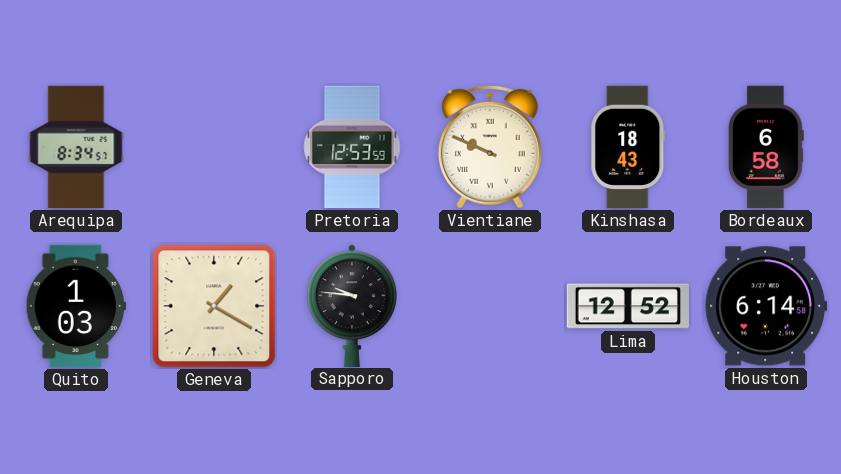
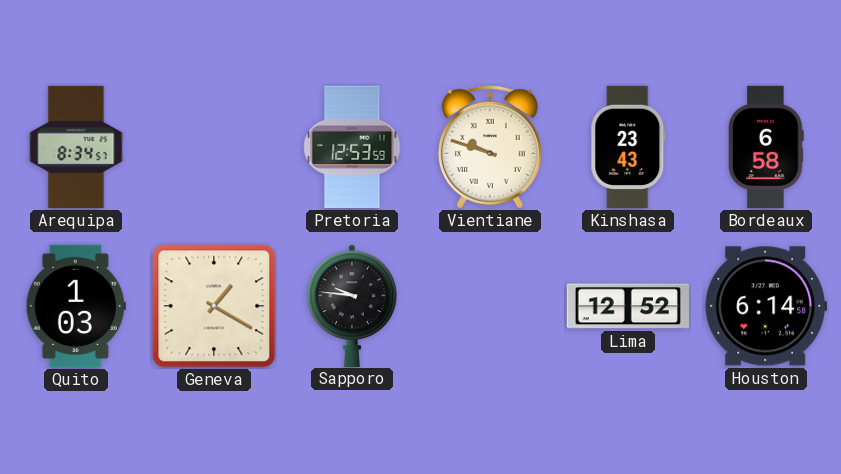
Vientiane: 9:49 -> 9:48 (490, 147)
Kinshasa: 18:43 -> 23:43 (628, 147)
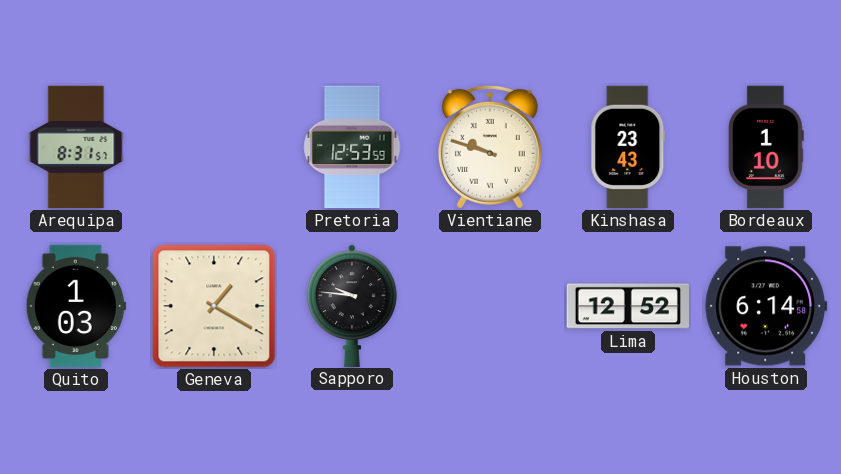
Arequipa: 8:34 -> 8:31 (76, 147)
Bordeaux: 6:58 -> 1:10 (766, 147)
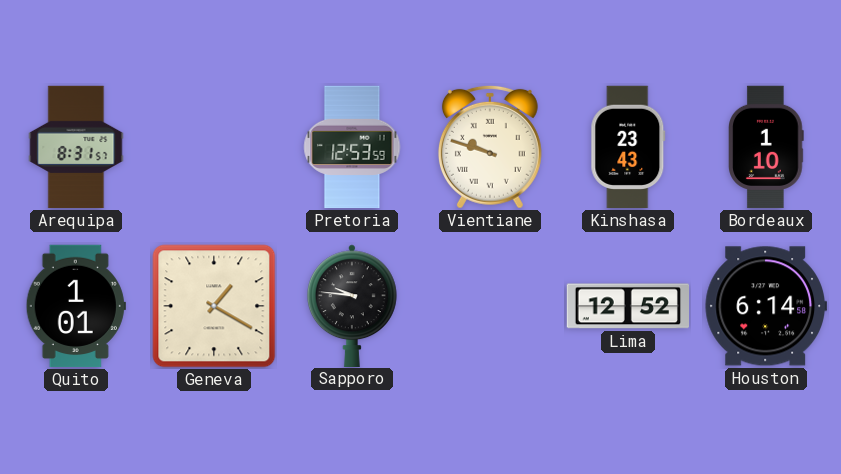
Quito: 1:03 -> 1:01 (76, 306)
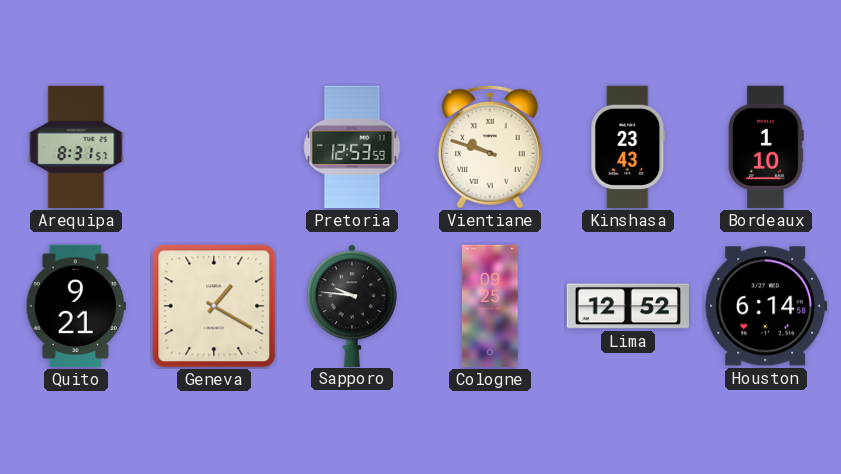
Quito: 1:01 -> 9:21 (76, 306)
Cologne: none -> 09:25 (490, 306)
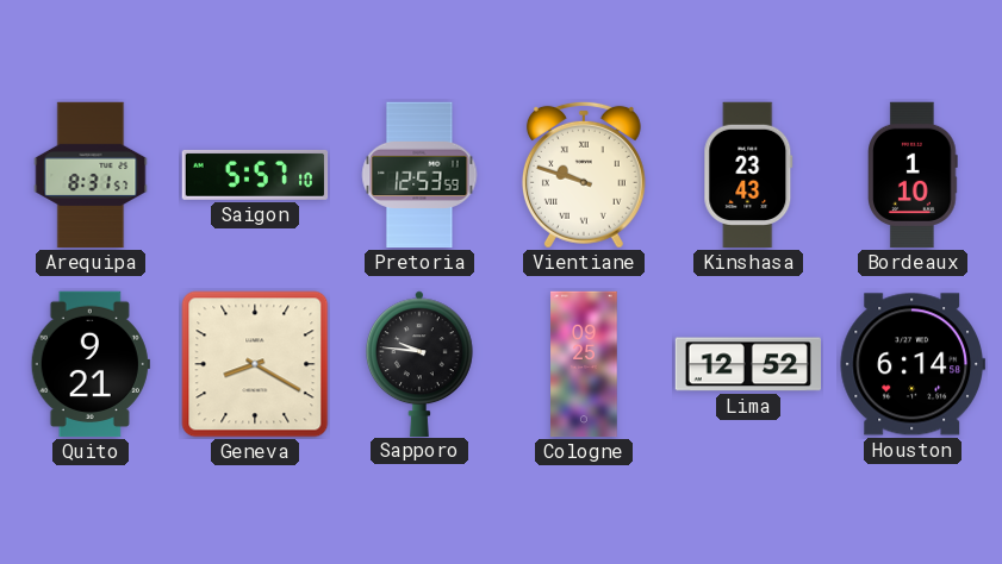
Saigon: none -> 5:57 (255, 175)
Geneva: 1:20 -> 8:20 (255, 364)
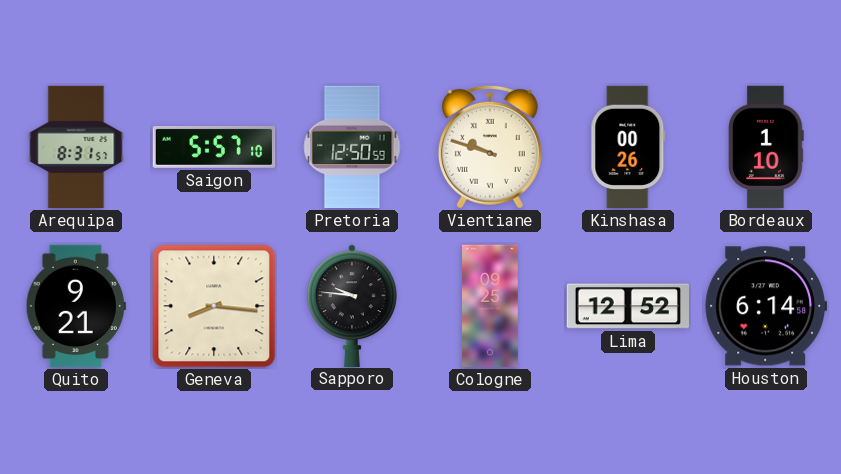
Pretoria: 12:53 -> 12:50 (352, 147)
Kinshasa: 23:43 -> 00:26 (628, 147)
Geneva: 8:20 -> 8:16 (214, 306)
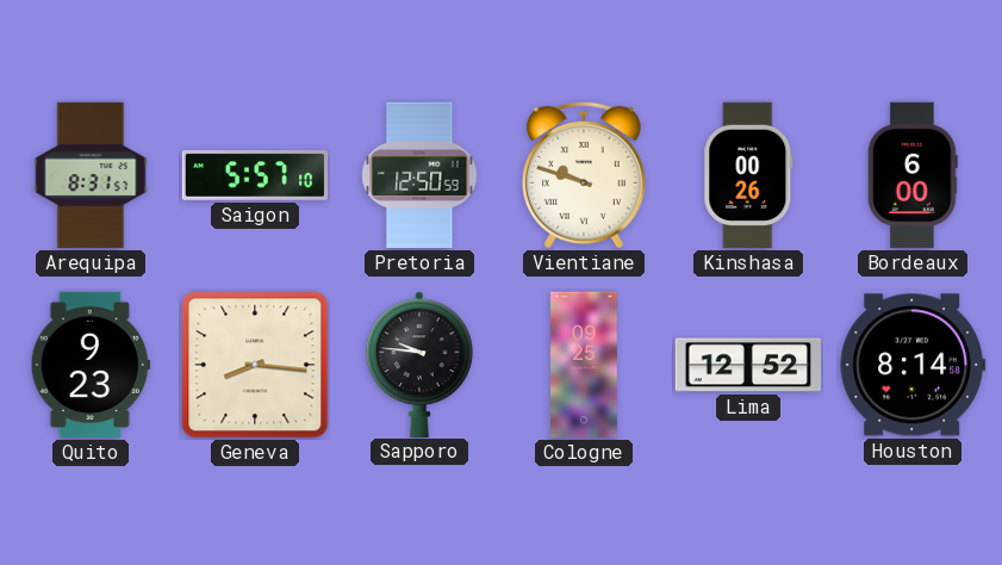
Bordeaux: 1:10 -> 6:00 (913, 175)
Quito: 9:21 -> 9:23 (91, 365)
Houston: 6:14 -> 8:14 (911, 365)
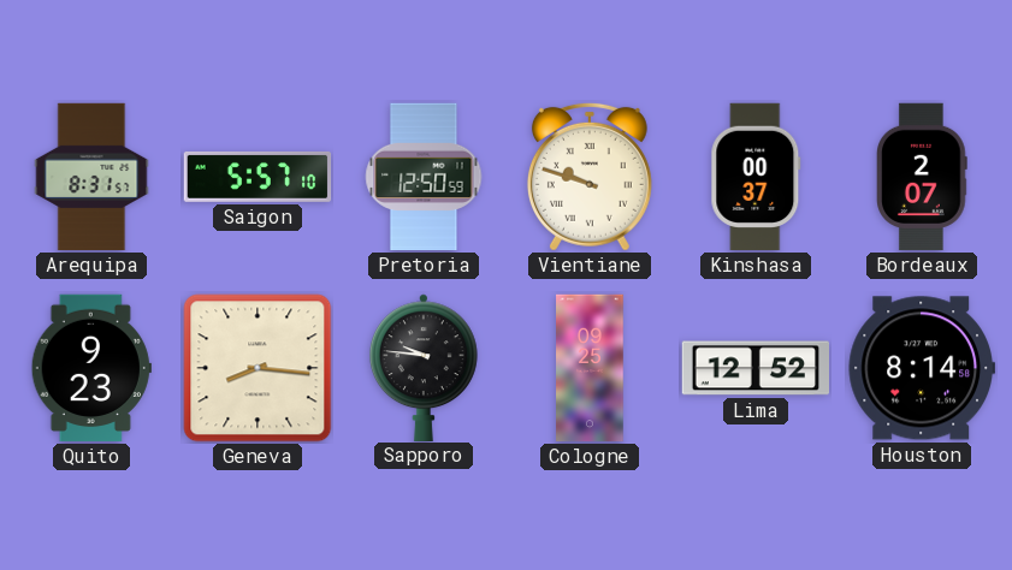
Kinshasa: 00:26 -> 00:37 (756, 177)
Bordeaux: 6:00 -> 2:07 (922, 177)
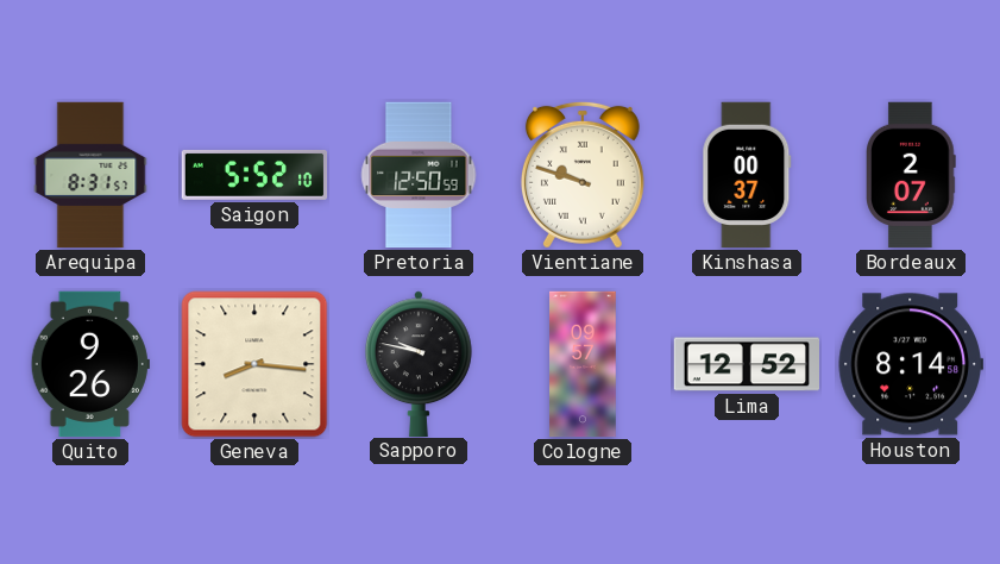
Saigon: 5:57 -> 5:52 (254, 175)
Quito: 9:23 -> 9:26 (90, 364)
Sapporo: 9:46 -> 9:47 (419, 363)
Cologne: 09:25 -> 09:57 (583, 364)
